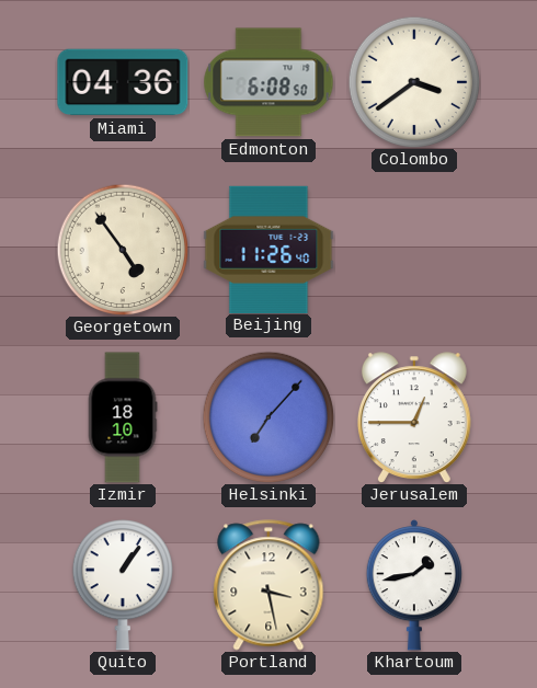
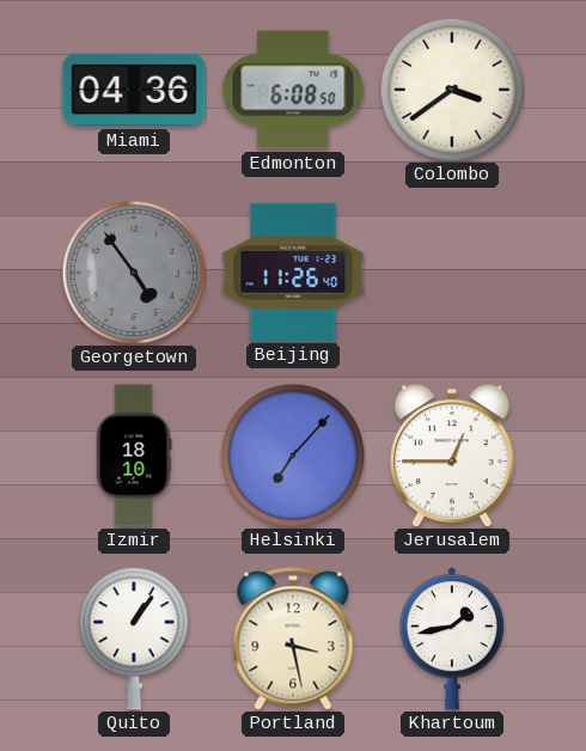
Georgetown dial: cream -> grey (134, 273)
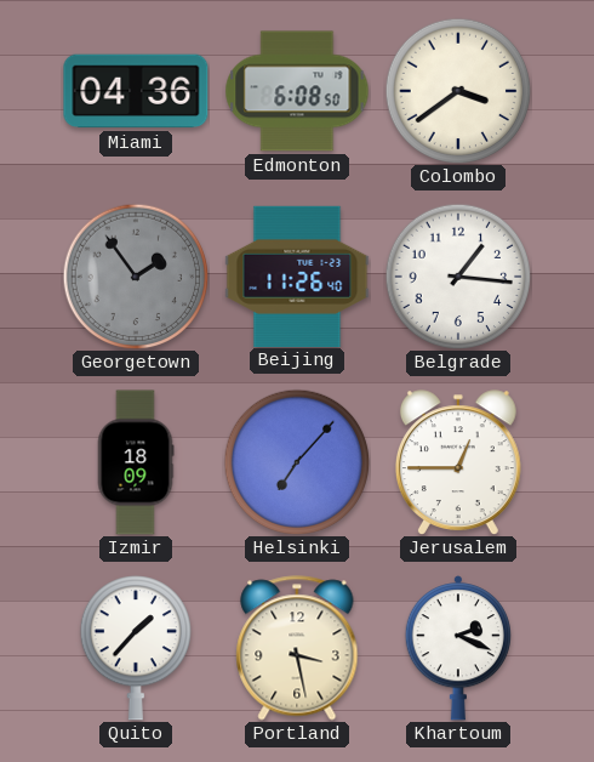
Georgetown: 4:54 -> 1:54 (136, 277)
Belgrade: none -> 1:16 (458, 277)
Izmir: 18:10 -> 18:09 (136, 462)
Quito: 1:06 -> 1:37 (135, 648)
Khartoum: 1:43 -> 2:19 (457, 648)
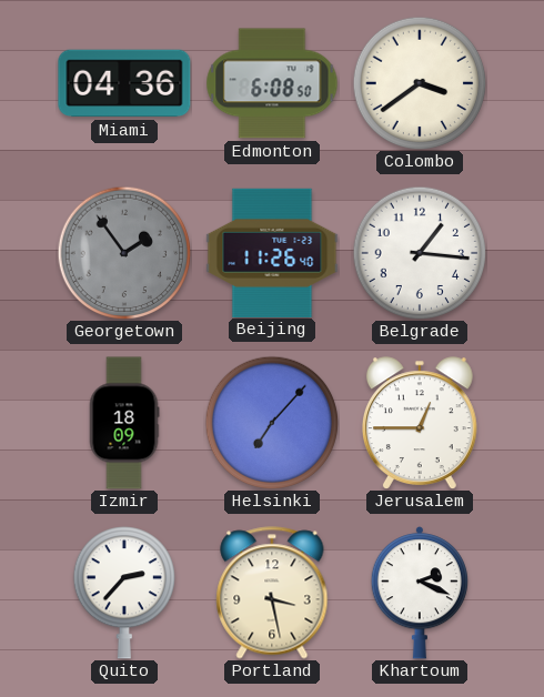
Quito: 1:37 -> 2:37 (123, 593)
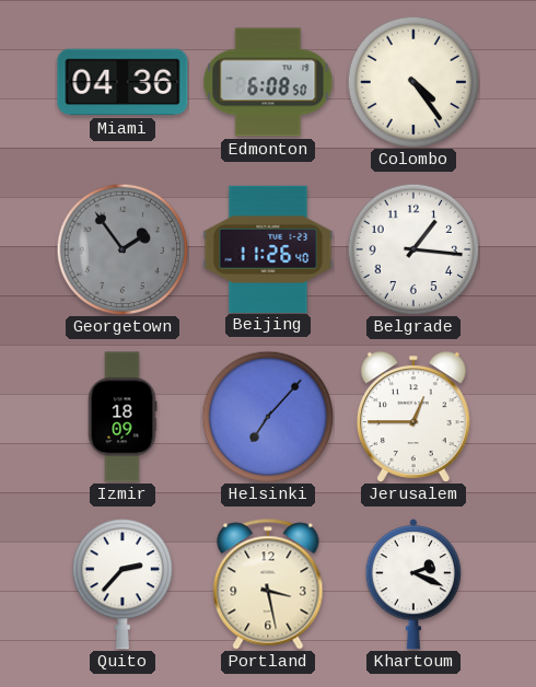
Colombo: 3:39 -> 4:24 (413, 82)
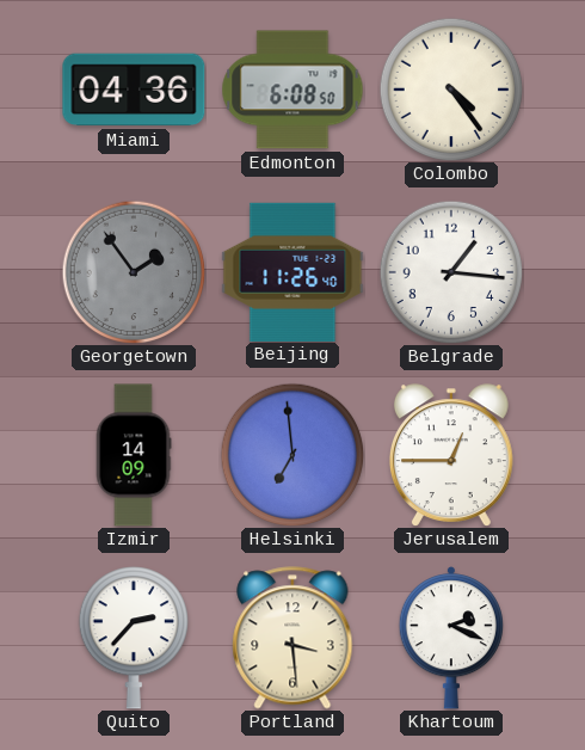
Izmir: 18:09 -> 14:09 (134, 455)
Helsinki: 7:07 -> 6:59 (292, 455)
Portland: 3:28 -> 3:29 (292, 638)
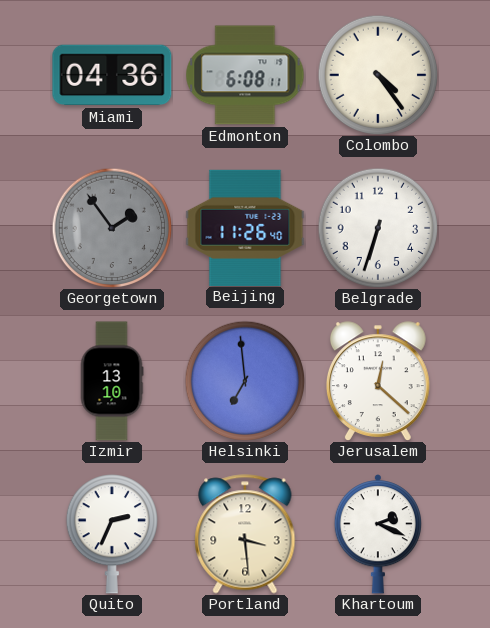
Edmonton: 6:08:50 -> 6:08:11 (245, 75)
Belgrade: 1:16 -> 6:33 (378, 228)
Izmir: 14:09 -> 13:10 (112, 381)
Jerusalem: 12:45 -> 12:22 (378, 381)
Quito: 2:37 -> 2:34 (111, 534)
